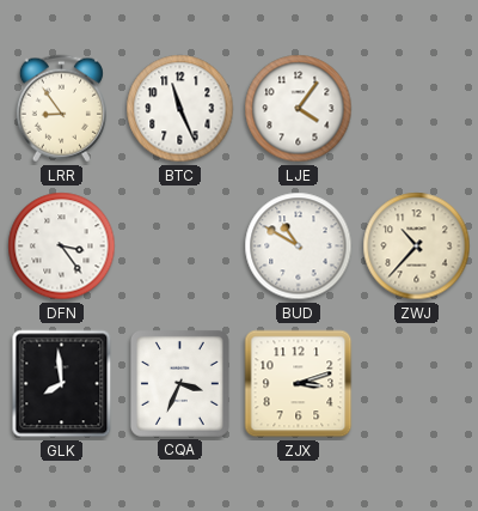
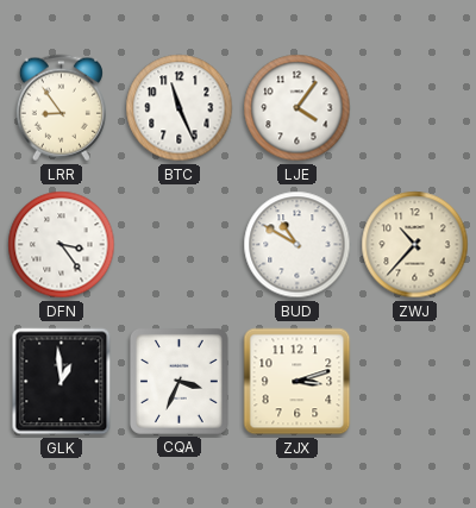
GLK: 7:59 -> 12:59 (62, 382)
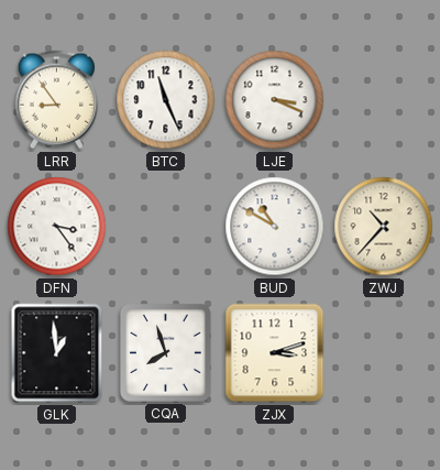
LJE: 4:06 -> 3:19 (275, 100)
CQA: 3:34 -> 7:57 (165, 352)
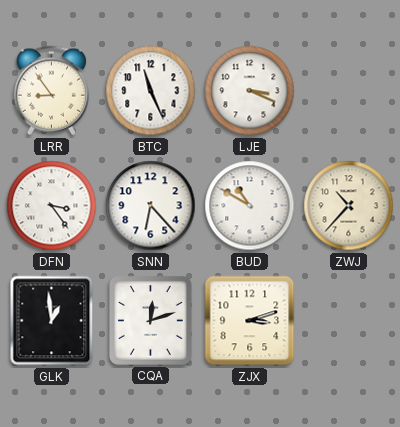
SNN: none -> 6:23 (151, 206)
CQA: 7:57 -> 12:12 (150, 320)
